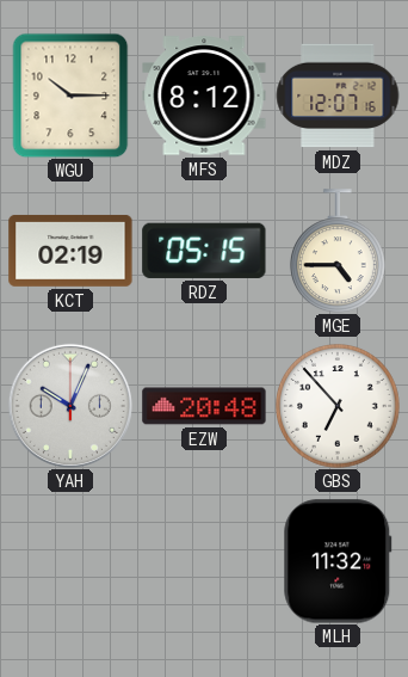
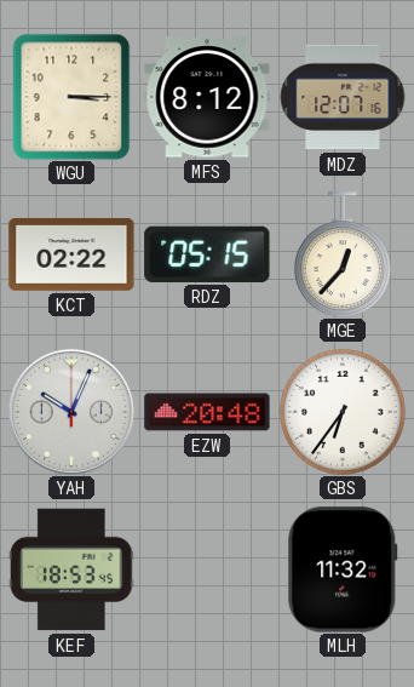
WGU: 10:15 -> 3:15 (71, 97)
KCT: 02:19 -> 02:22 (71, 254)
MGE: 4:45 -> 12:37 (343, 254)
GBS: 6:53 -> 6:36 (344, 413)
KEF: none -> 18:53 (73, 569)
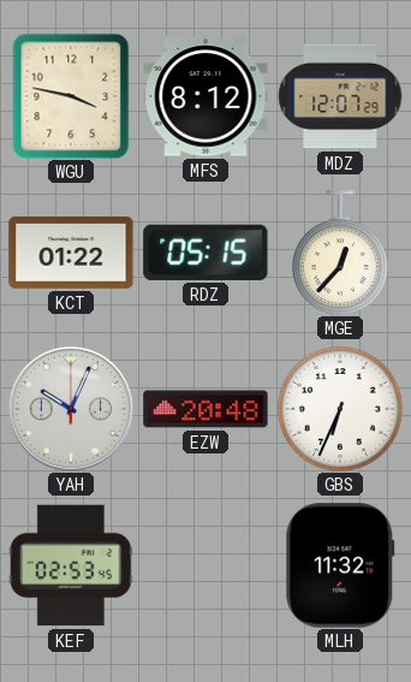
WGU: 3:15 -> 3:47 (71, 96)
MDZ: 12:07:16 -> 12:07:29 (340, 96)
KCT: 02:22 -> 01:22 (71, 253)
GBS: 6:36 -> 6:34 (341, 410)
KEF: 18:53 -> 02:53 (72, 565)
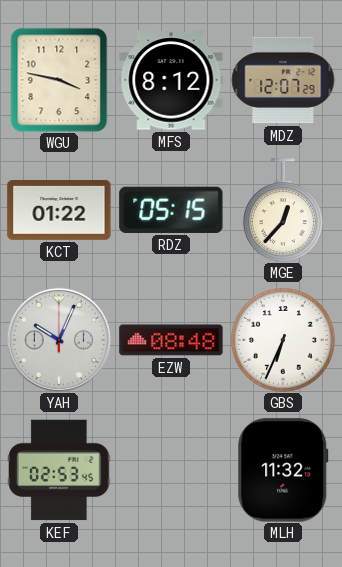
EZW: 20:48 -> 08:48 (171, 340)
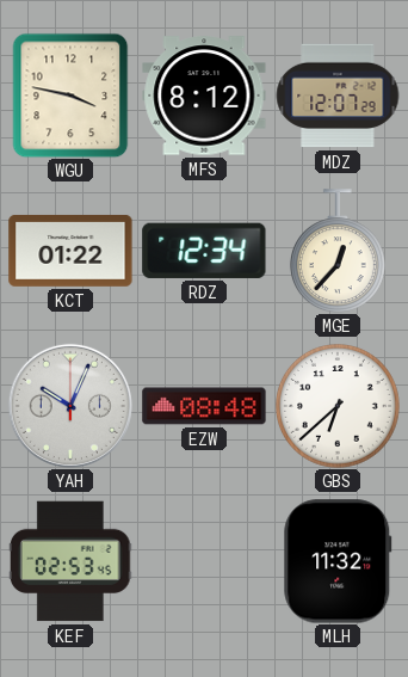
RDZ: 05:15 -> 12:34 (204, 251)
GBS: 6:34 -> 6:38 (339, 407)
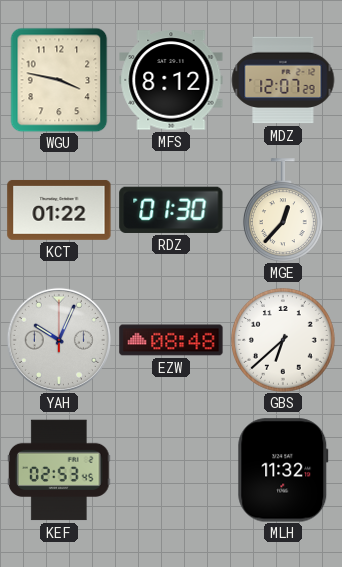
RDZ: 12:34 -> 01:30 (171, 210)
